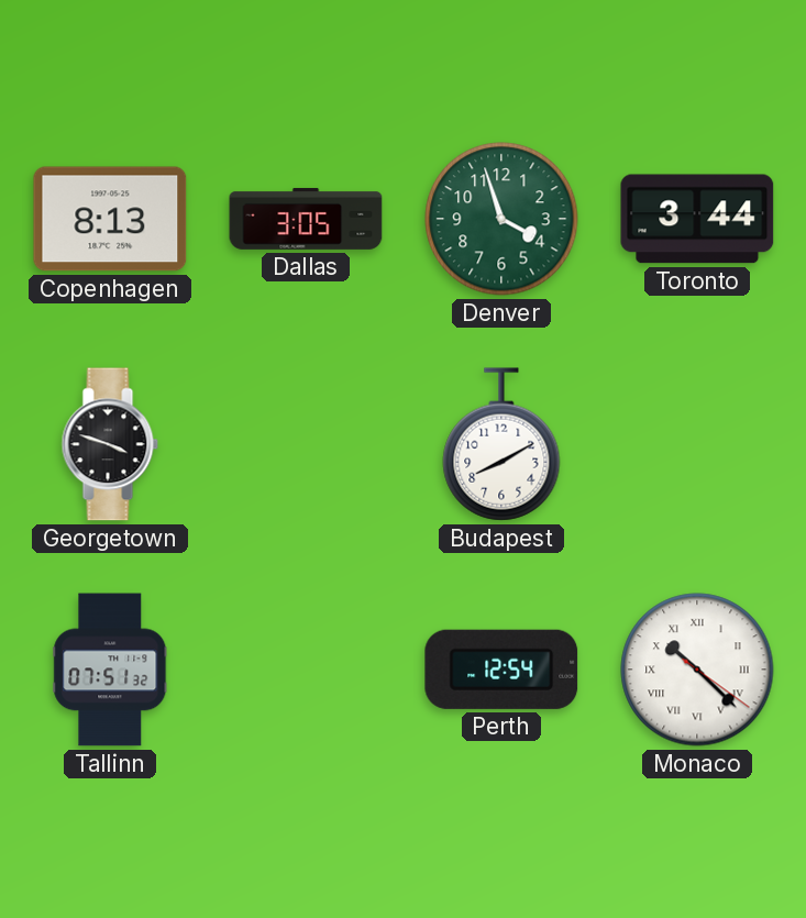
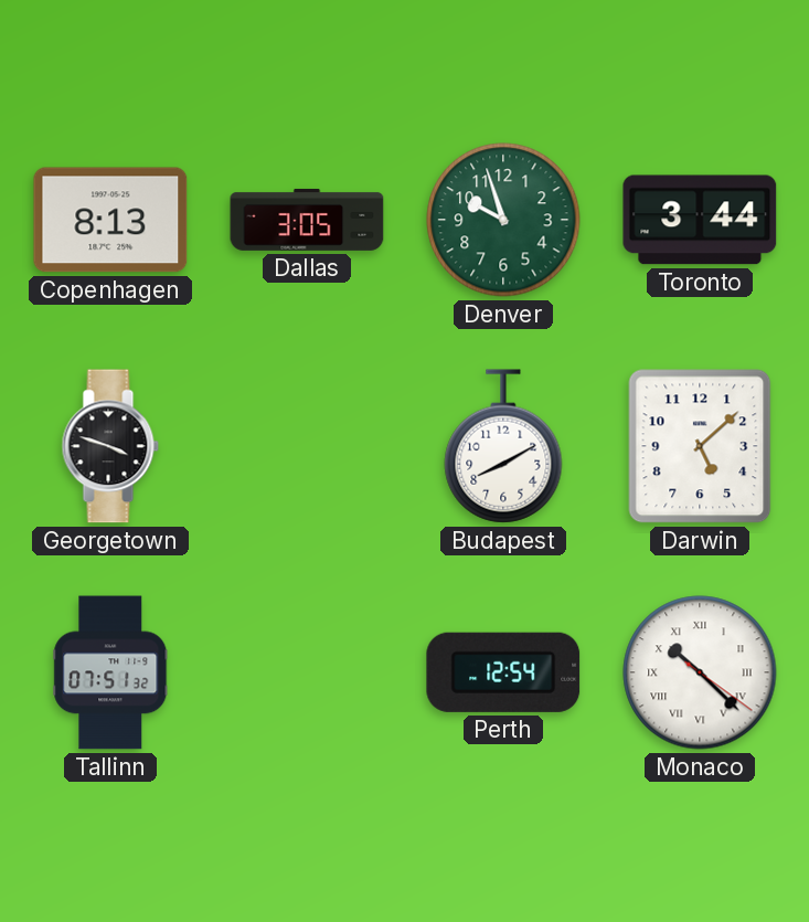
Denver: 3:57 -> 9:57 (503, 220)
Darwin: none -> 5:08 (700, 446)
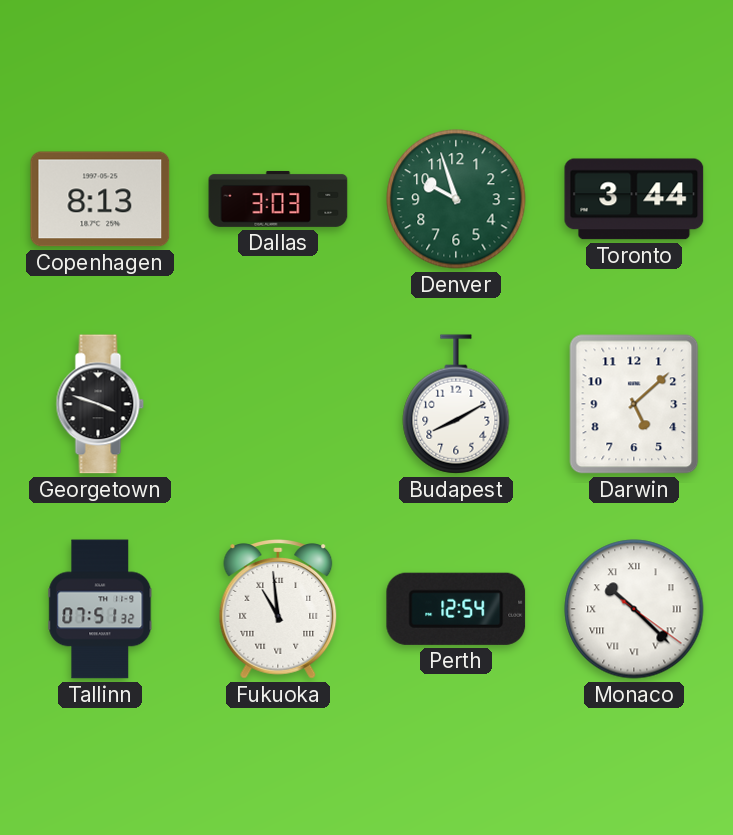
Dallas: 3:05 -> 3:03 (278, 199)
Fukuoka: none -> 10:59 (278, 609)
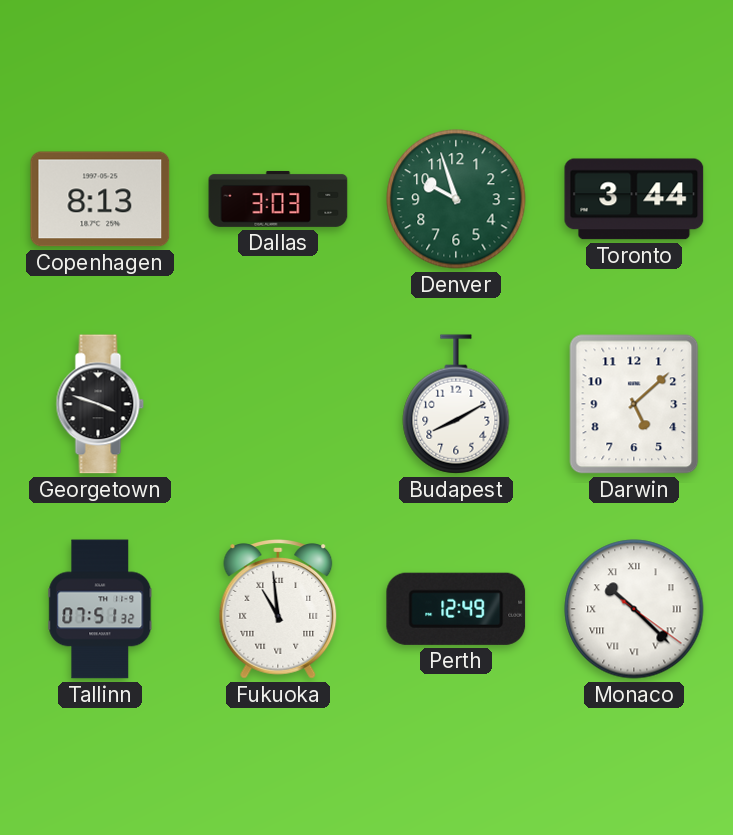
Perth: 12:54 -> 12:49 (456, 609)
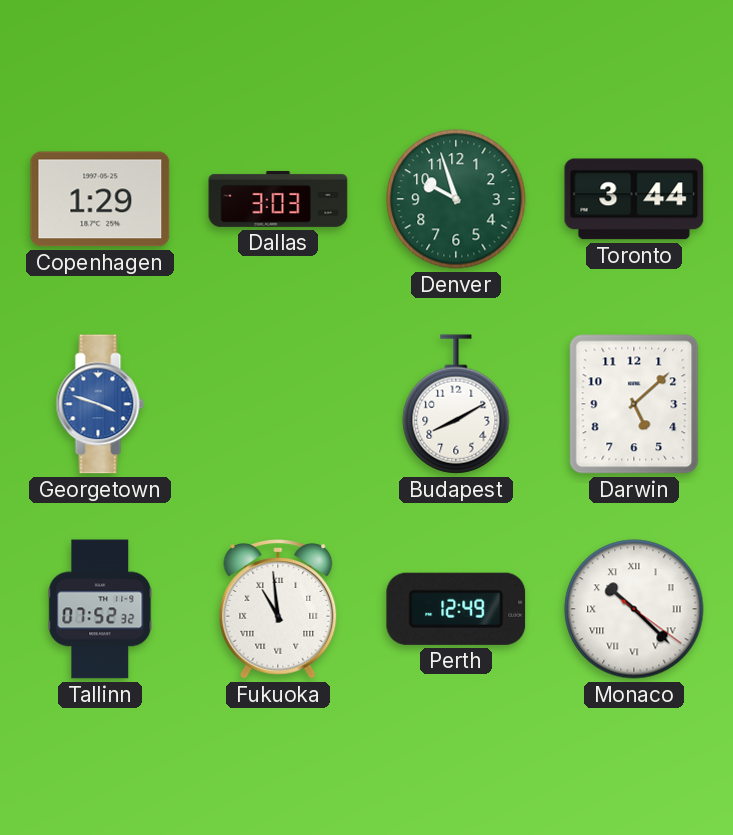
Copenhagen: 8:13 -> 1:29 (100, 199)
Georgetown dial: black -> blue (100, 404)
Tallinn: 07:51 -> 07:52 (100, 609)
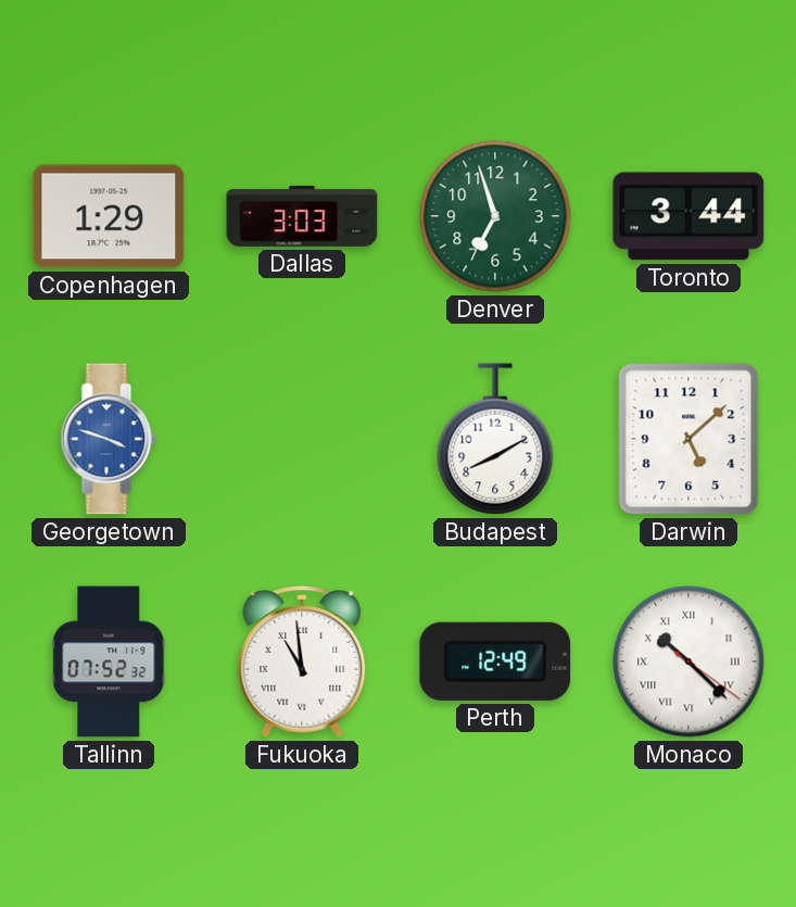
Denver: 9:57 -> 6:57 (495, 216)
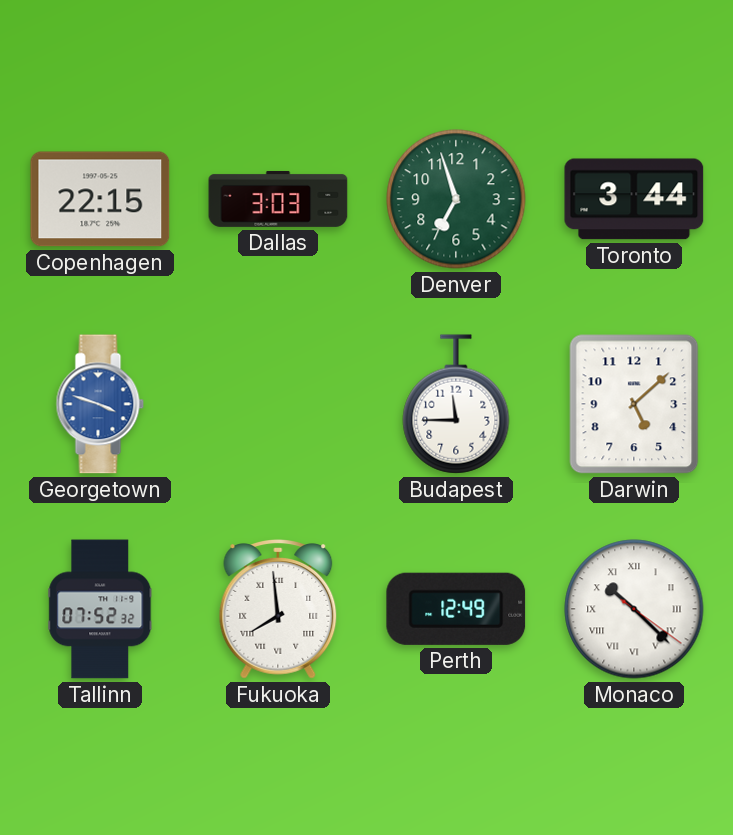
Copenhagen: 1:29 -> 22:15 (100, 199)
Budapest: 8:10 -> 11:45 (456, 404)
Fukuoka: 10:59 -> 7:59 (278, 609)
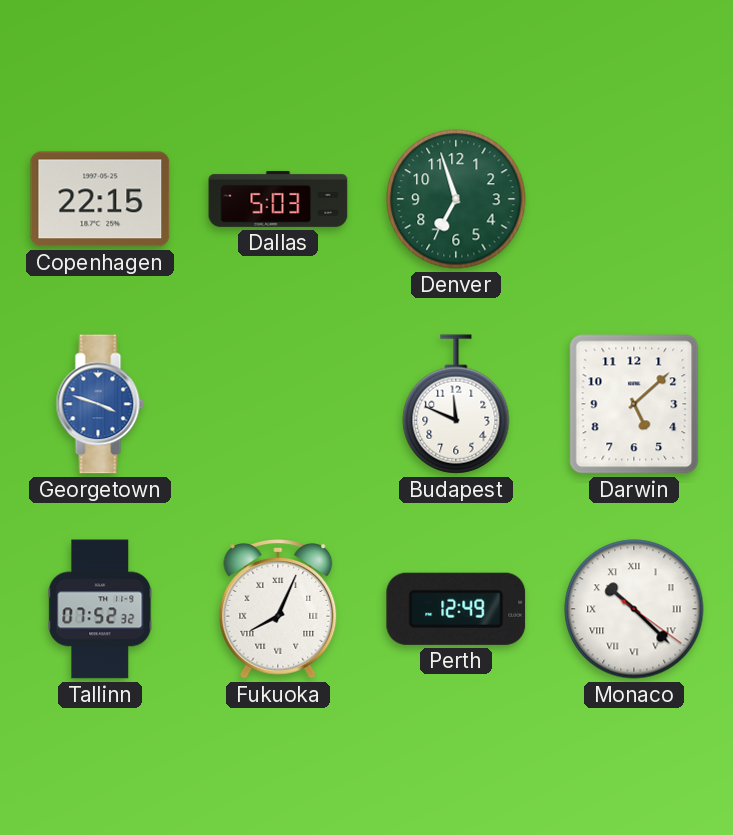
Dallas: 3:03 -> 5:03 (278, 199)
Toronto: 3:44 -> none (634, 199)
Budapest: 11:45 -> 11:49 (456, 404)
Fukuoka: 7:59 -> 8:04 (278, 609)
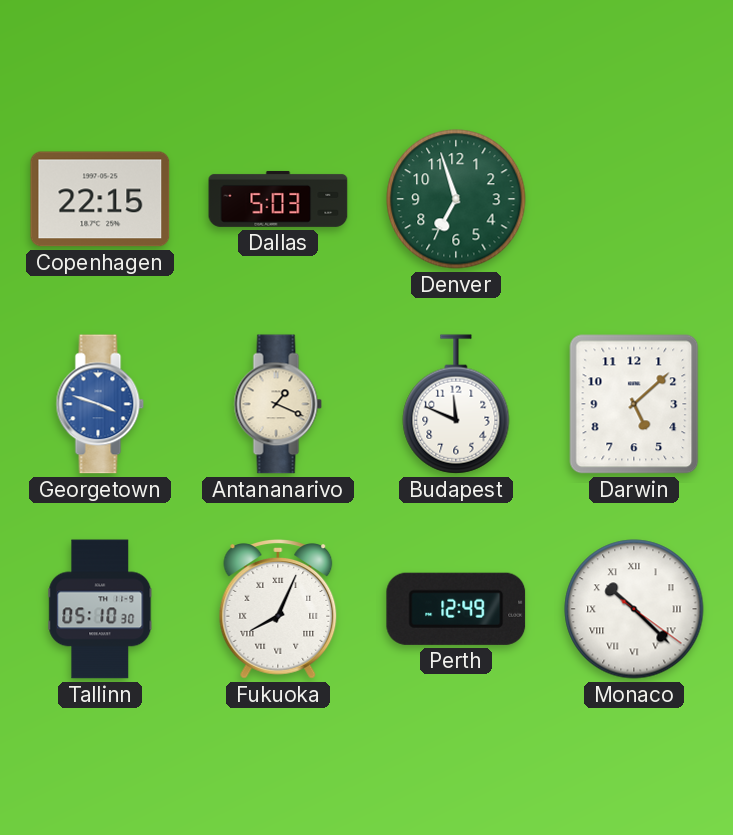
Antananarivo: none -> 1:19 (278, 404)
Tallinn: 07:52 -> 05:10 (100, 609)
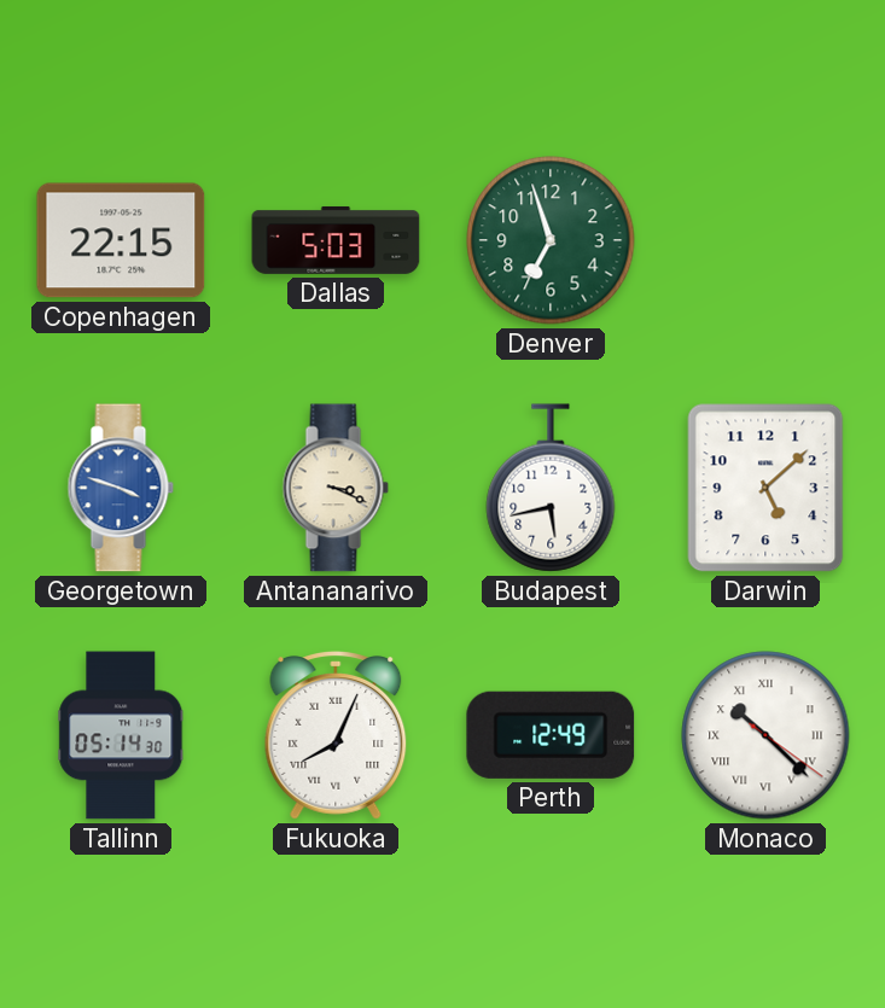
Antananarivo: 1:19 -> 3:19 (336, 488)
Budapest: 11:49 -> 5:43 (551, 488)
Tallinn: 05:10 -> 05:14 (121, 735)
